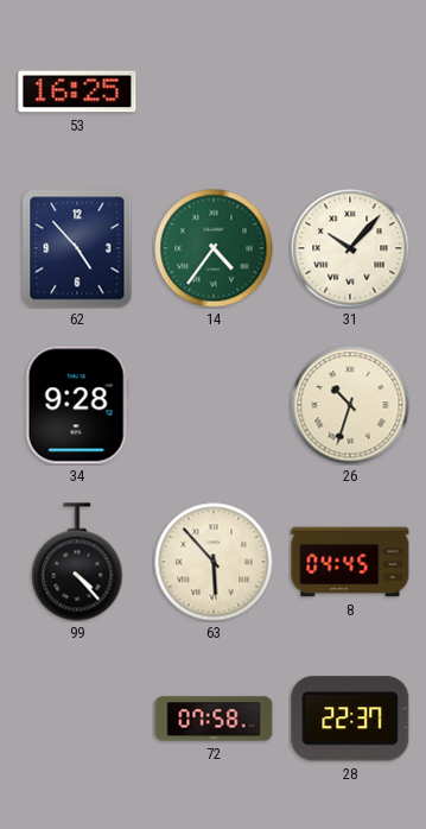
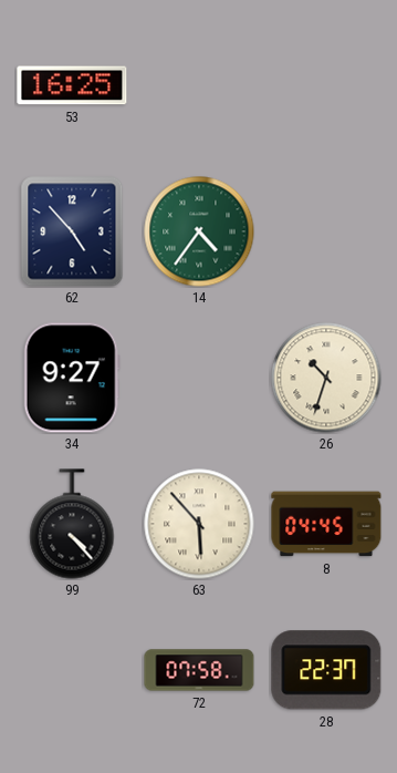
31: 10:07 -> none (350, 248)
34: 9:28 -> 9:27 (72, 378)
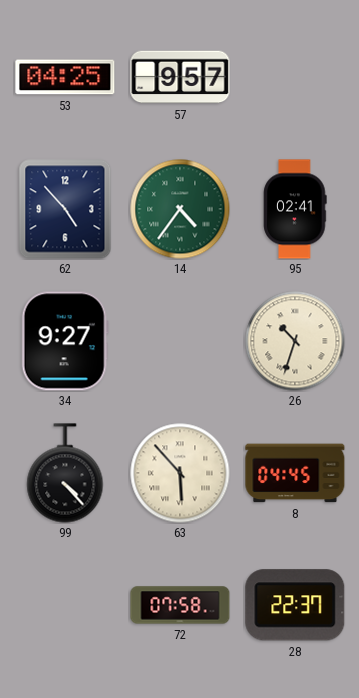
53: 16:25 -> 04:25 (65, 77)
57: none -> 9:57 (180, 77)
95: none -> 02:41 (295, 209)
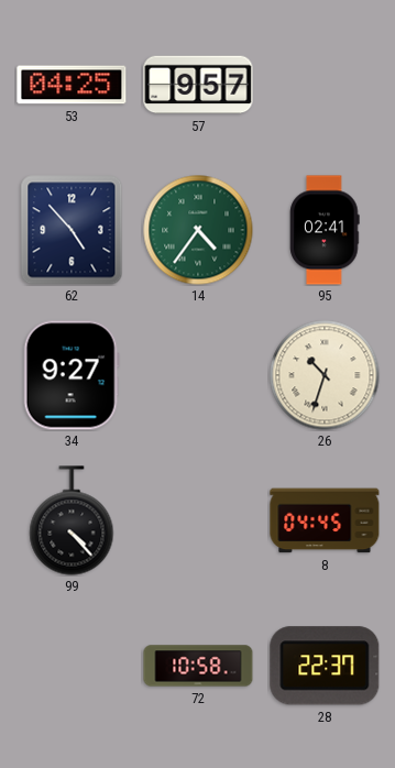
63: 5:53 -> none (180, 473)
72: 07:58 -> 10:58 (198, 666)
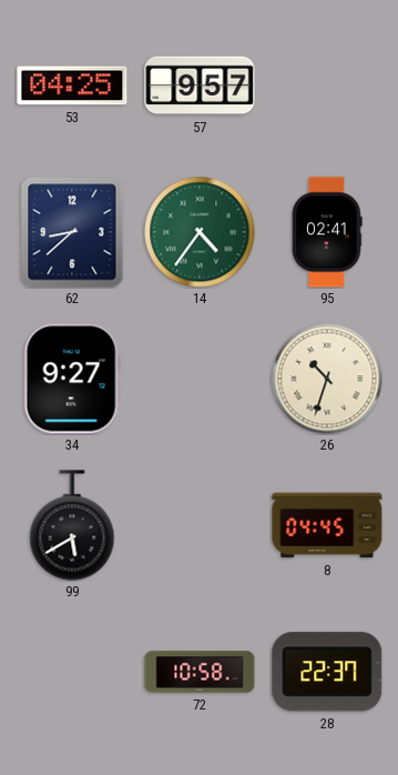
62: 4:53 -> 8:38 (72, 232)
99: 4:23 -> 5:40 (72, 525)
